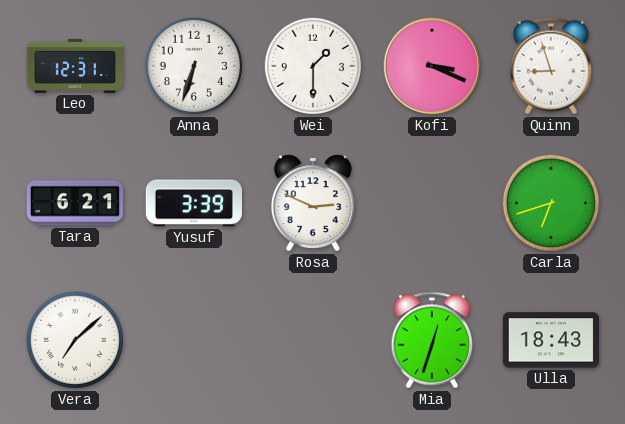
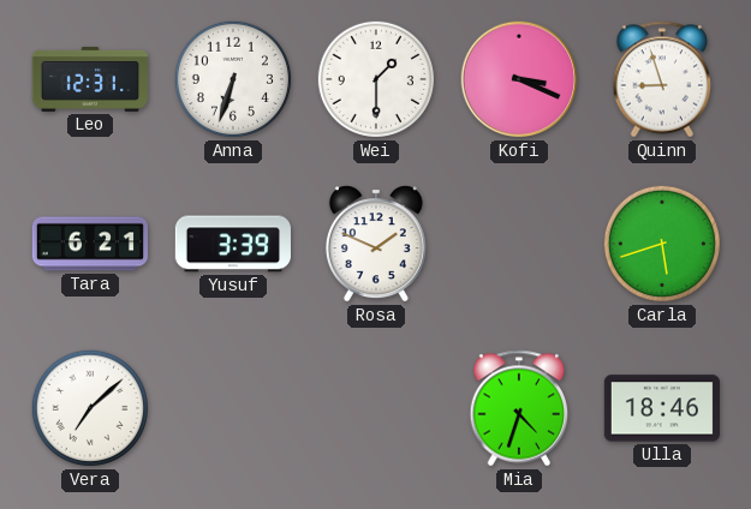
Rosa: 2:49 -> 1:49 (376, 244)
Carla: 6:42 -> 5:42 (662, 244)
Mia: 12:33 -> 4:33 (519, 408)
Ulla: 18:43 -> 18:46 (662, 408)
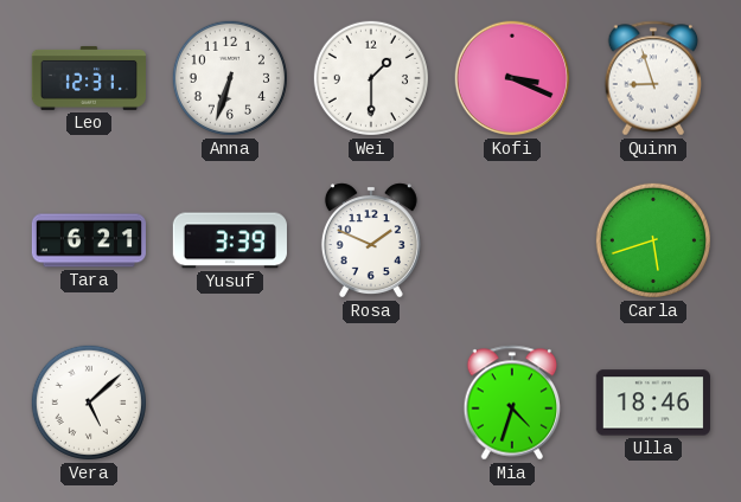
Vera: 7:08 -> 5:08 (89, 403)
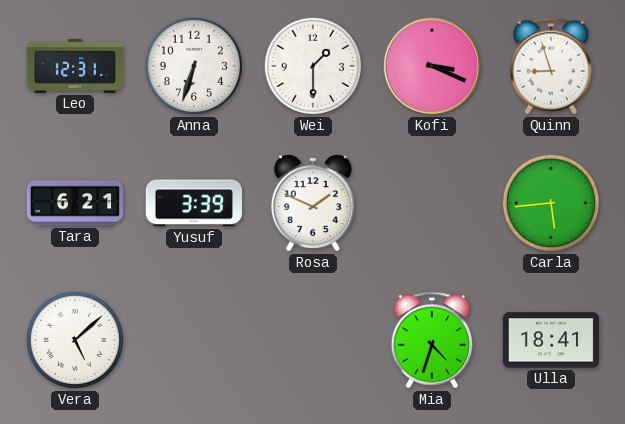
Carla: 5:42 -> 5:44 (551, 203)
Ulla: 18:46 -> 18:41 (551, 340)
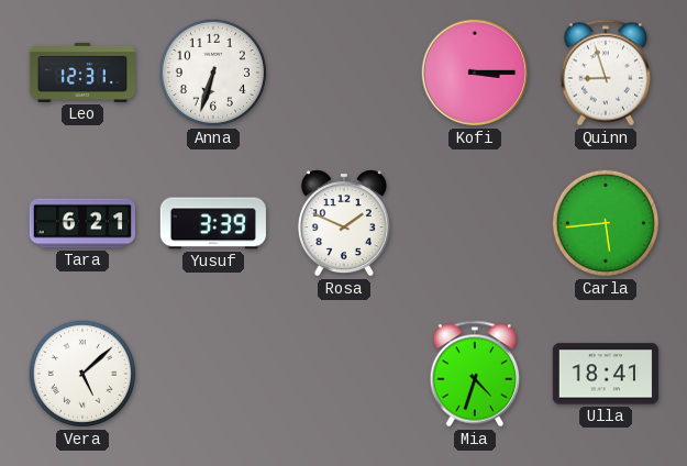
Wei: 1:30 -> none (313, 66)
Kofi: 3:19 -> 3:15 (475, 73)
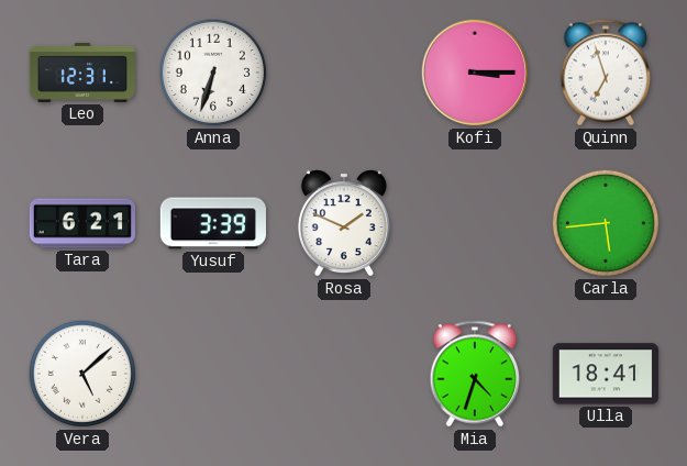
Quinn: 8:57 -> 6:57 (606, 73)
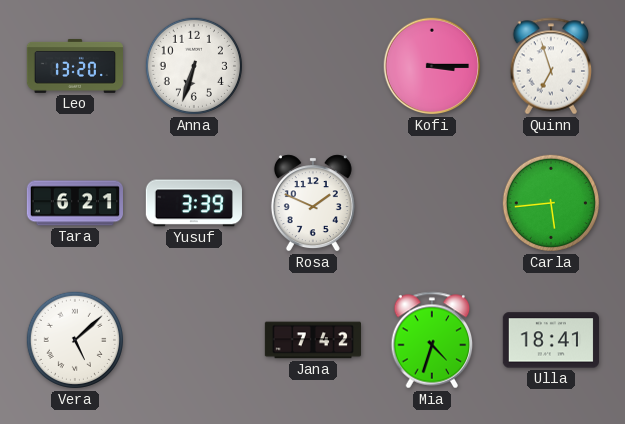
Leo: 12:31 -> 13:20 (74, 66)
Jana: none -> 7:42 (312, 340)
